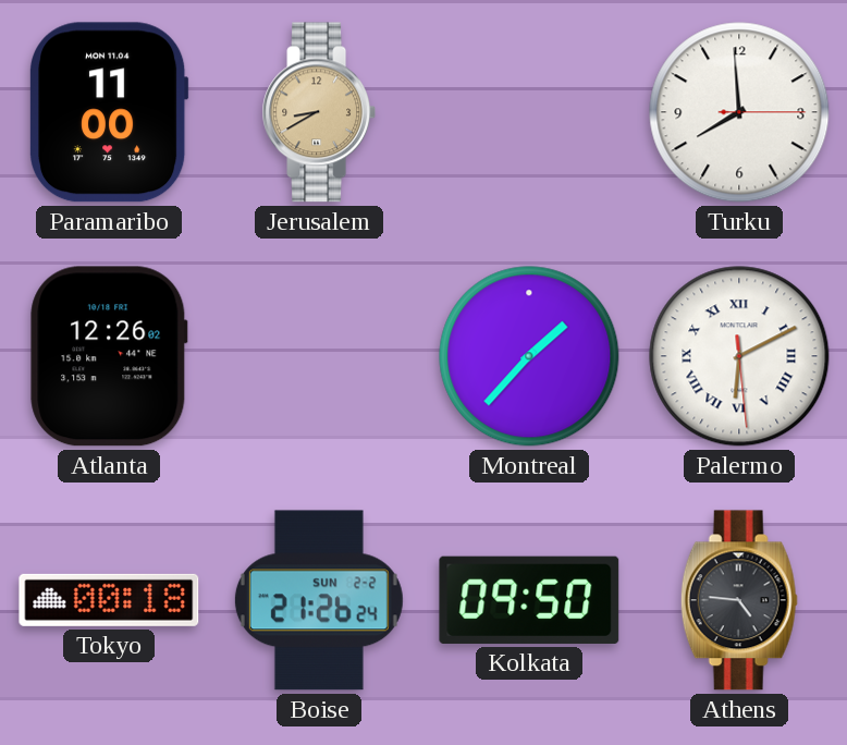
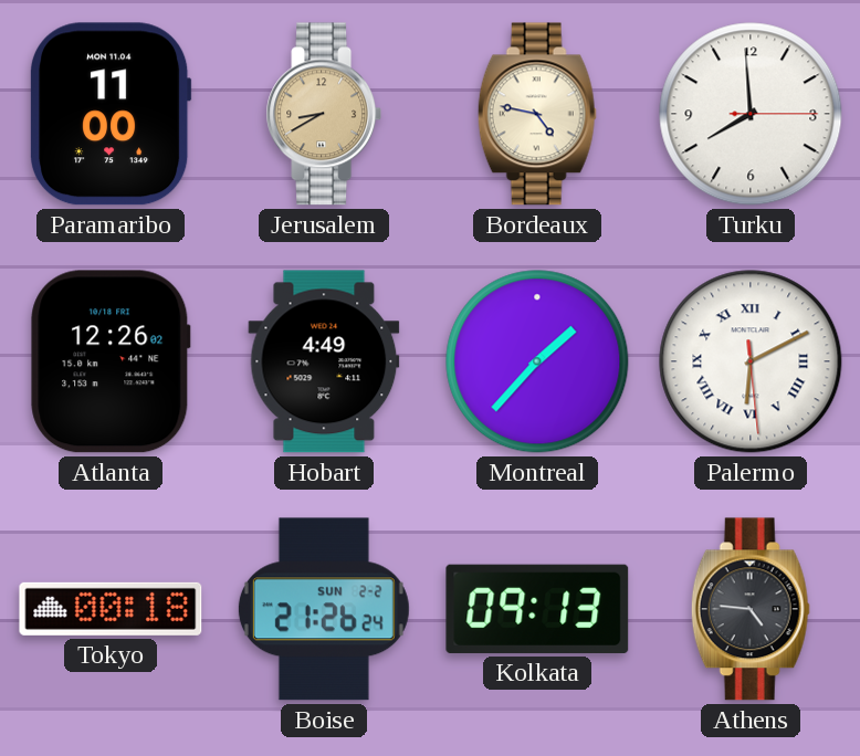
Bordeaux: none -> 4:47 (537, 114)
Hobart: none -> 4:49 (324, 361)
Kolkata: 09:50 -> 09:13 (537, 609)
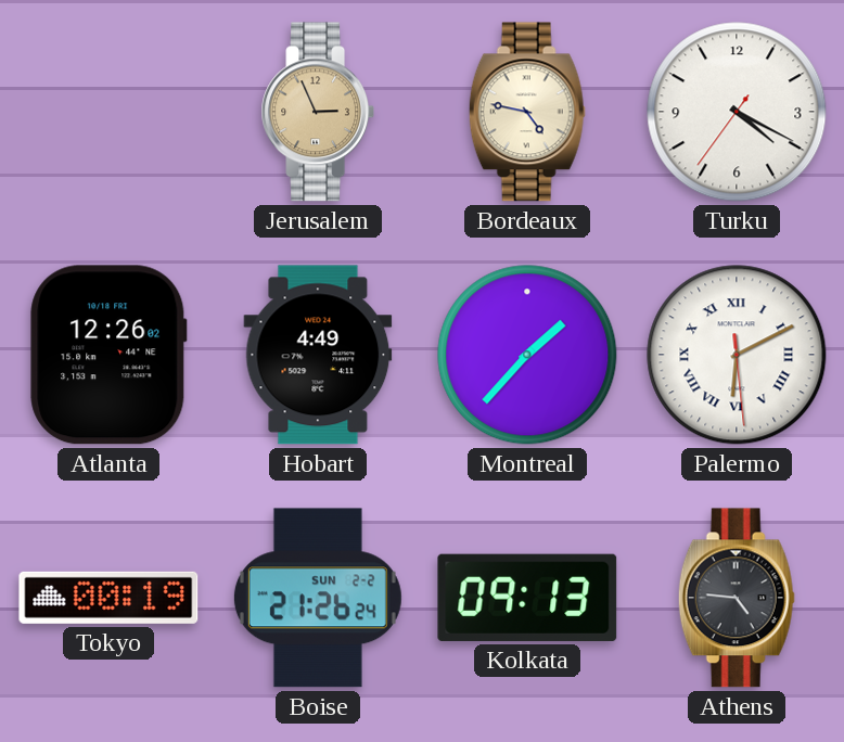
Paramaribo: 11:00 -> none (111, 114)
Jerusalem: 8:40 -> 2:56 (317, 112)
Turku: 7:59 -> 4:19 (737, 112)
Tokyo: 00:18 -> 00:19 (108, 598)
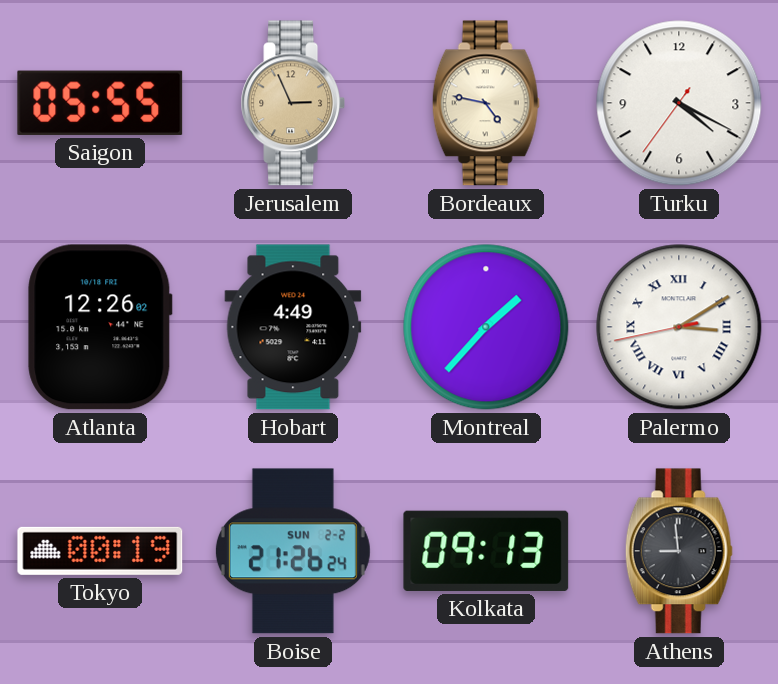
Saigon: none -> 05:55 (100, 103)
Palermo: 6:10 -> 3:09 (679, 327)
Athens: 4:46 -> 8:59 (679, 551)
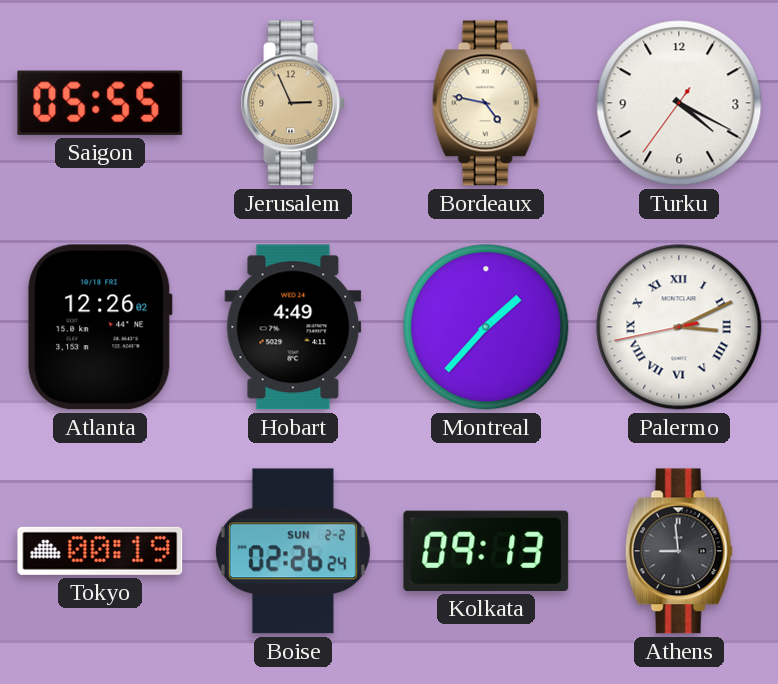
Palermo: 3:09 -> 3:10 (679, 327)
Boise: 21:26 -> 02:26 (293, 551)
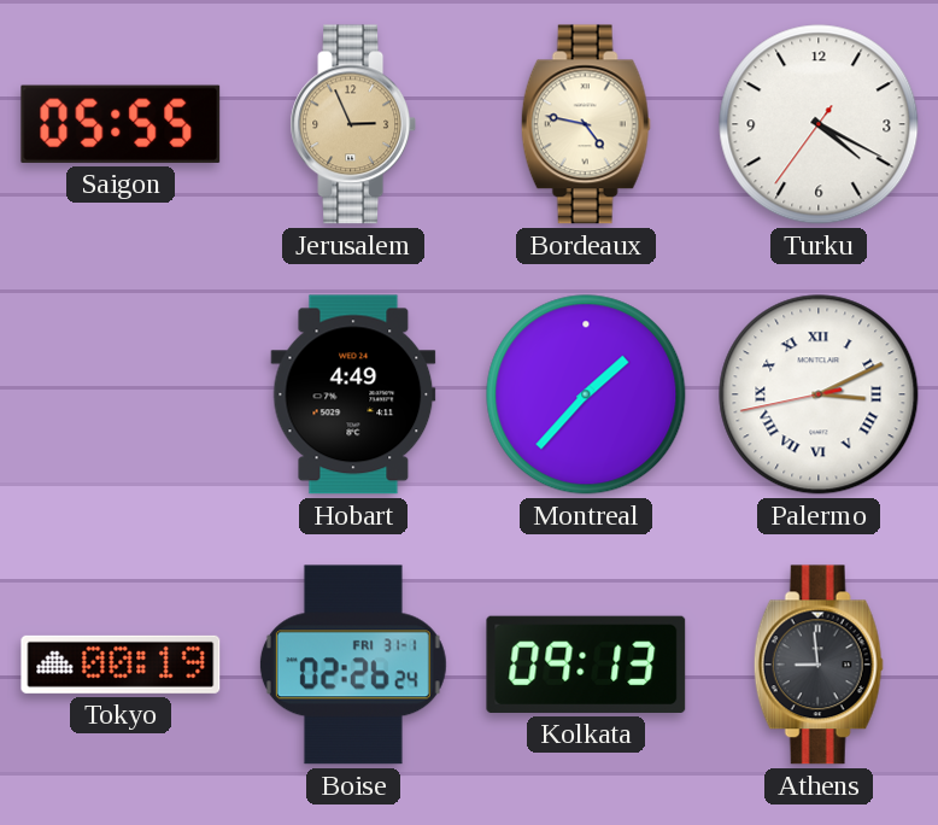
Atlanta: 12:26 -> none (100, 327)
Boise date: SUN 2-2 -> FRI 31-1 (353, 665)
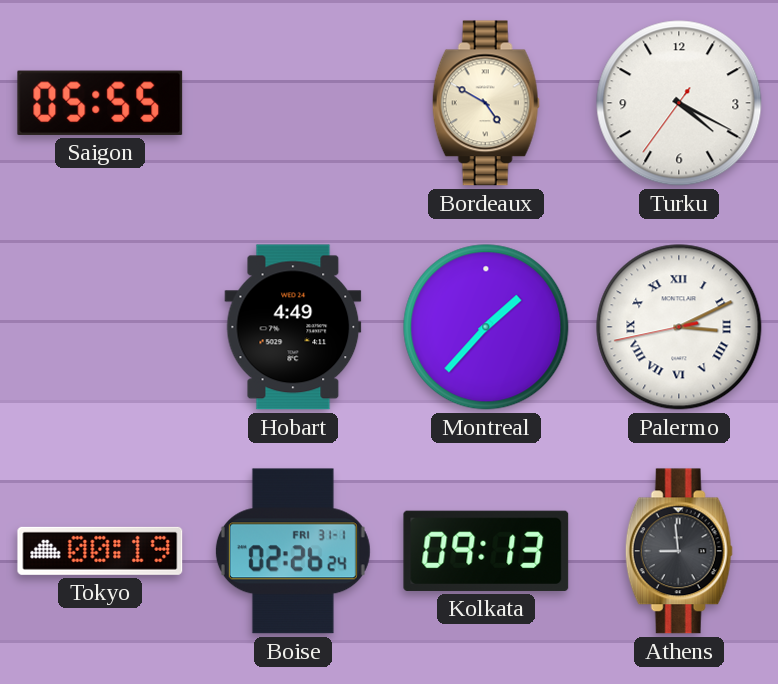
Jerusalem: 2:56 -> none (352, 124)
Bordeaux: 4:47 -> 4:50 (486, 103)
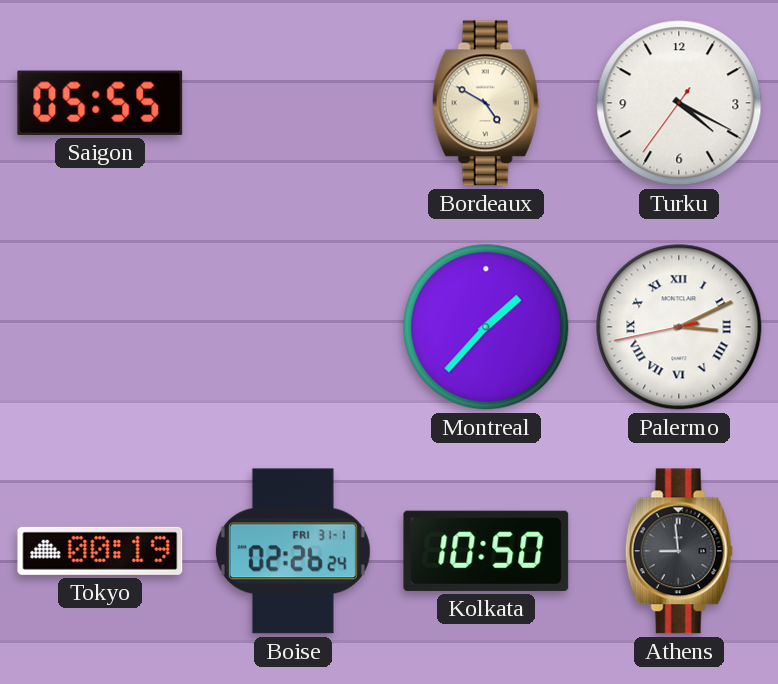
Hobart: 4:49 -> none (293, 327)
Kolkata: 09:13 -> 10:50 (486, 551)
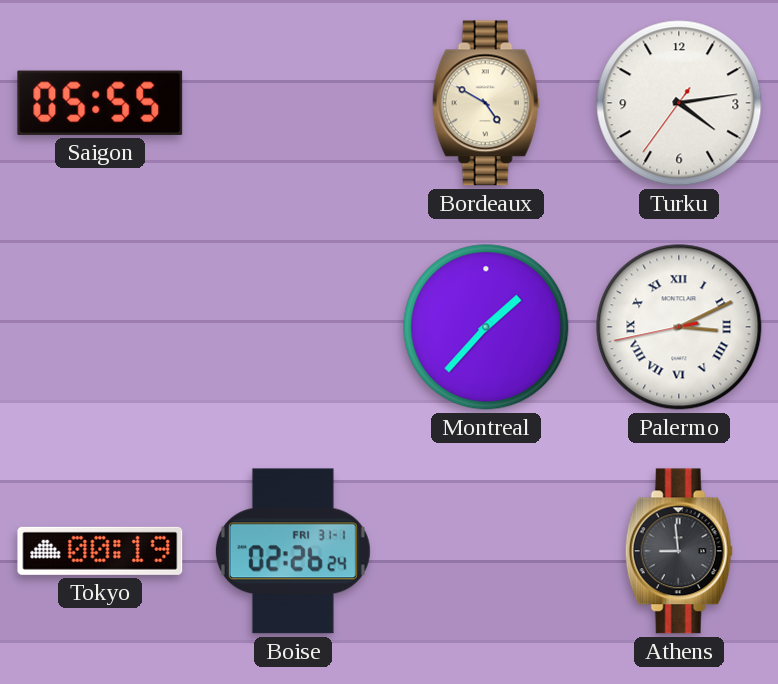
Turku: 4:19 -> 4:13 (679, 103)
Kolkata: 10:50 -> none (486, 551)
